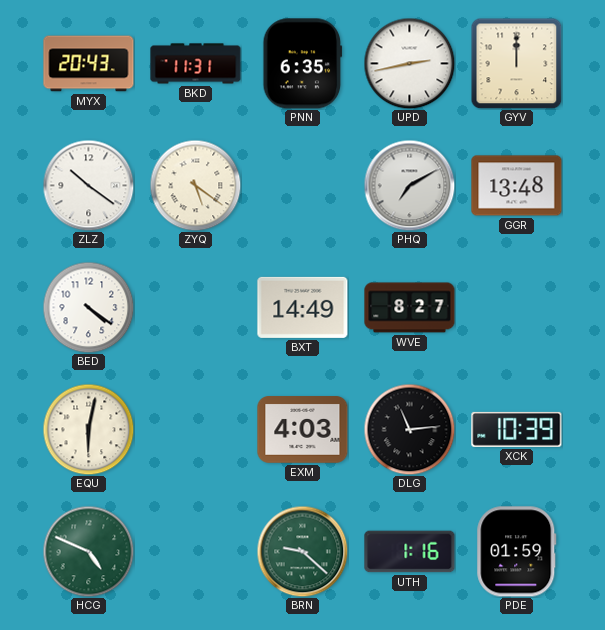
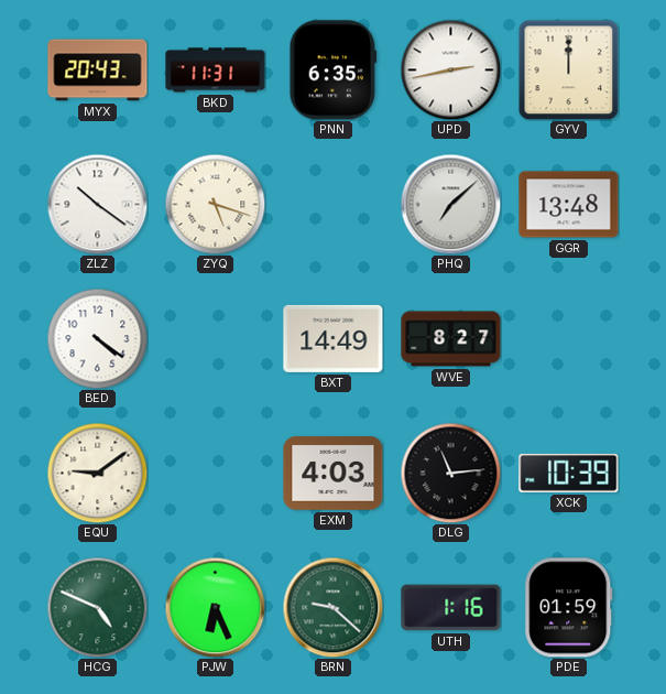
ZYQ: 5:21 -> 5:18 (215, 204)
PHQ: 7:10 -> 7:08 (450, 204)
EQU: 6:02 -> 9:09 (97, 473)
PJW: none -> 6:26 (215, 607)
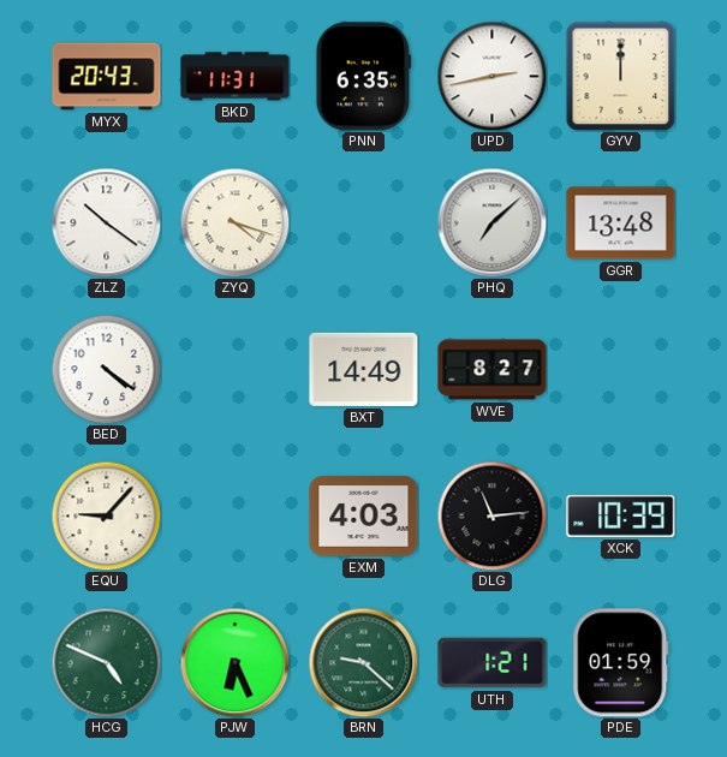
ZYQ: 5:18 -> 4:18 (234, 222)
EQU: 9:09 -> 9:07 (106, 515)
UTH: 1:16 -> 1:21 (493, 663)
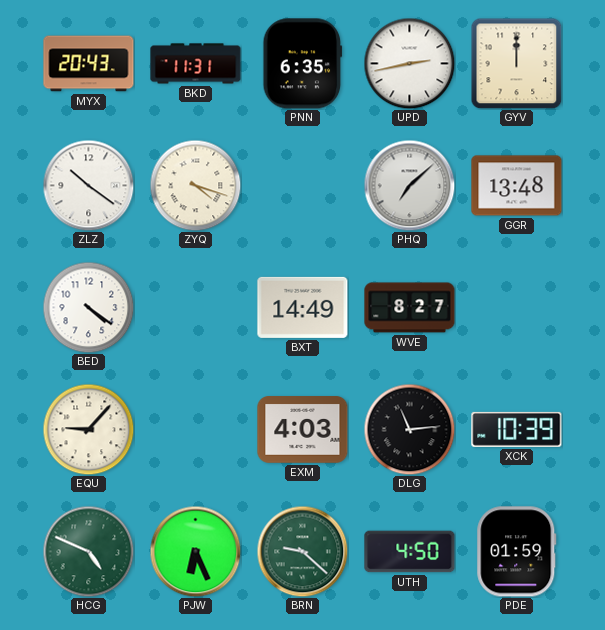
UTH: 1:21 -> 4:50 (410, 552)
